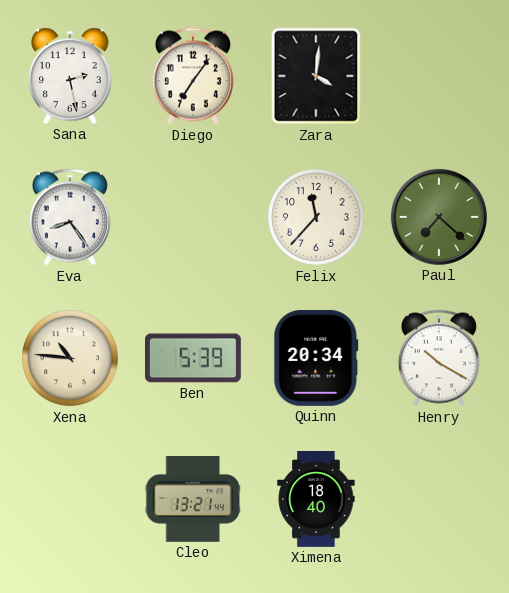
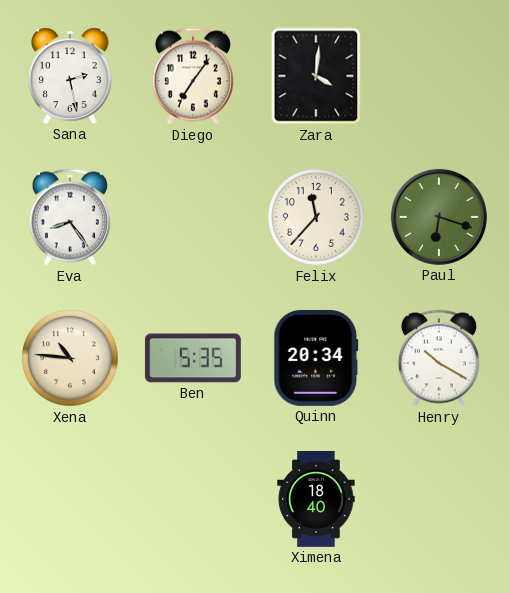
Paul: 7:22 -> 6:18 (439, 217)
Ben: 5:39 -> 5:35 (193, 358)
Cleo: 13:21 -> none (193, 499)
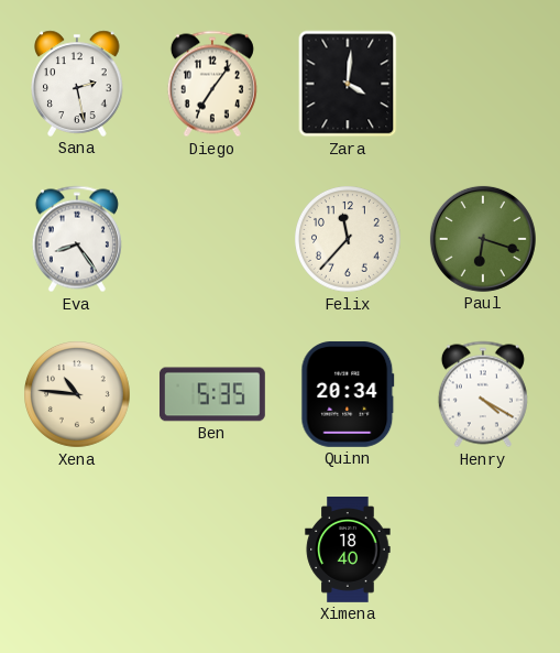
Henry: 10:20 -> 4:20 (483, 394)
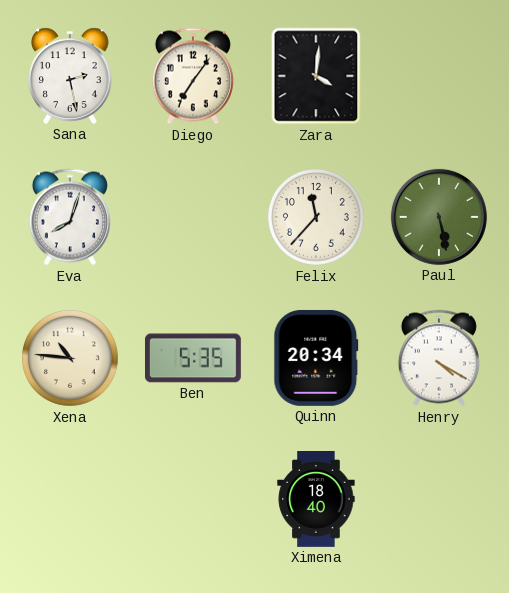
Eva: 8:24 -> 8:03 (70, 217)
Paul: 6:18 -> 5:28 (439, 217)
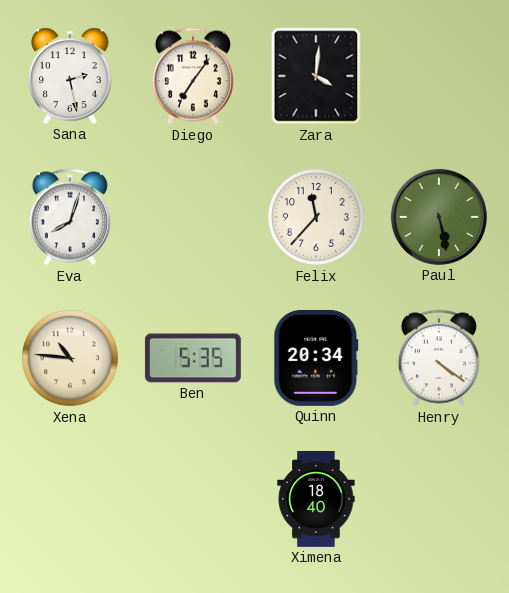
Henry: 4:20 -> 4:21 (439, 358)
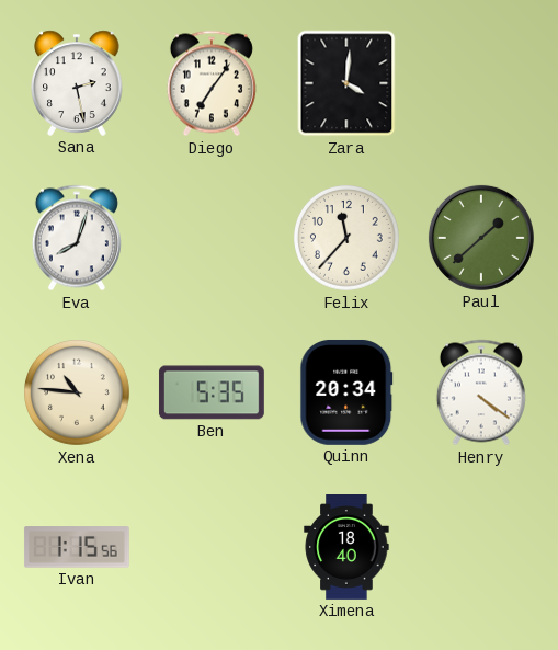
Paul: 5:28 -> 1:38 (481, 238)
Ivan: none -> 1:15 (77, 547)
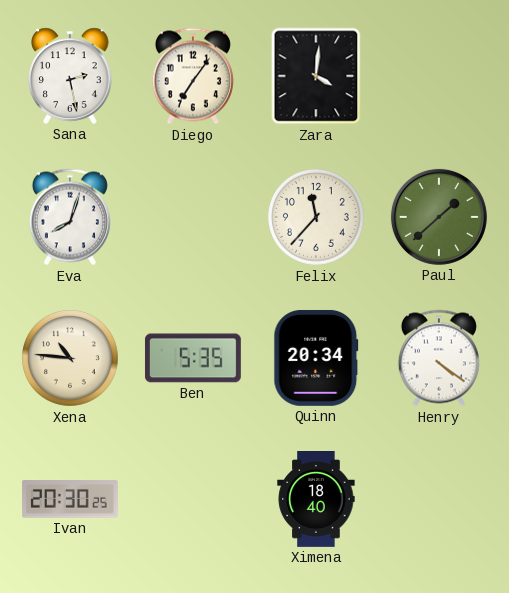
Ivan: 1:15 -> 20:30 (70, 499)
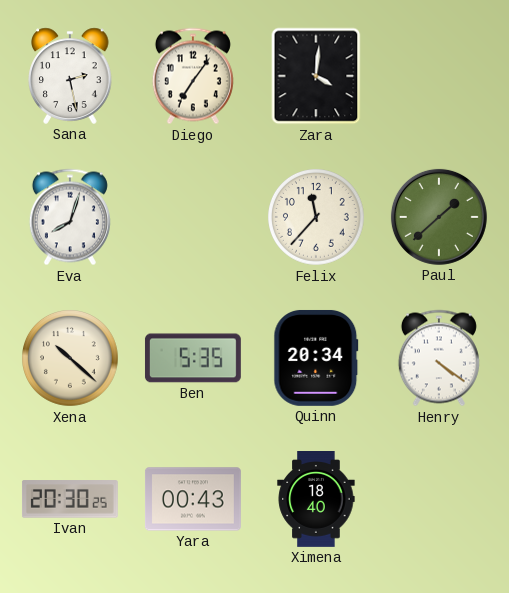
Xena: 10:46 -> 10:22 (71, 359)
Yara: none -> 00:43 (193, 499)
